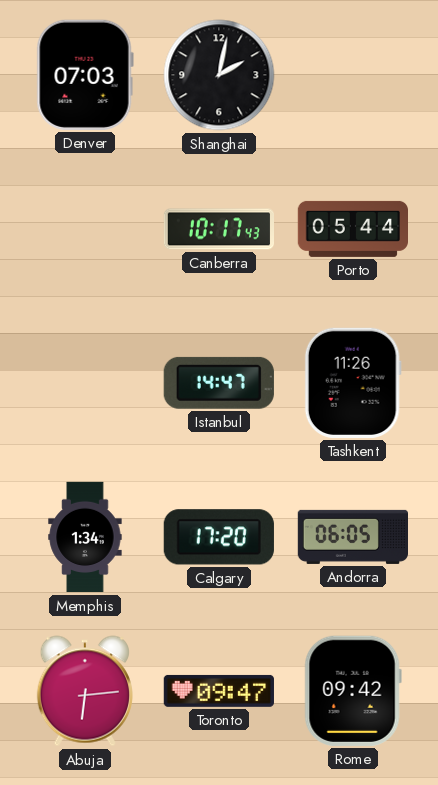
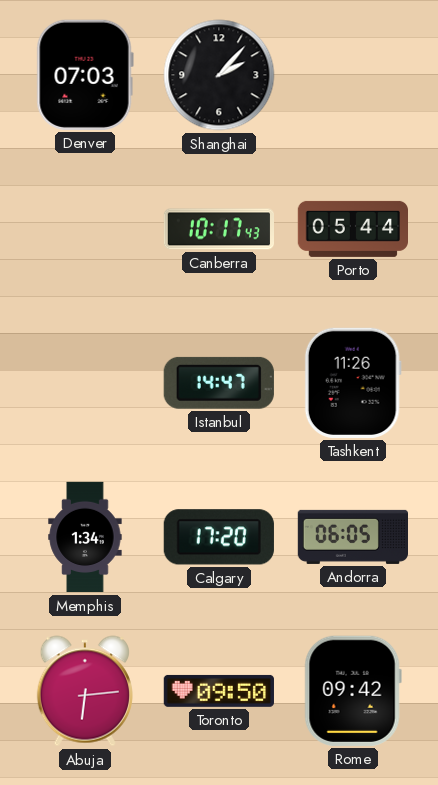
Shanghai: 2:02 -> 2:07 (219, 75)
Toronto: 09:47 -> 09:50 (219, 691)
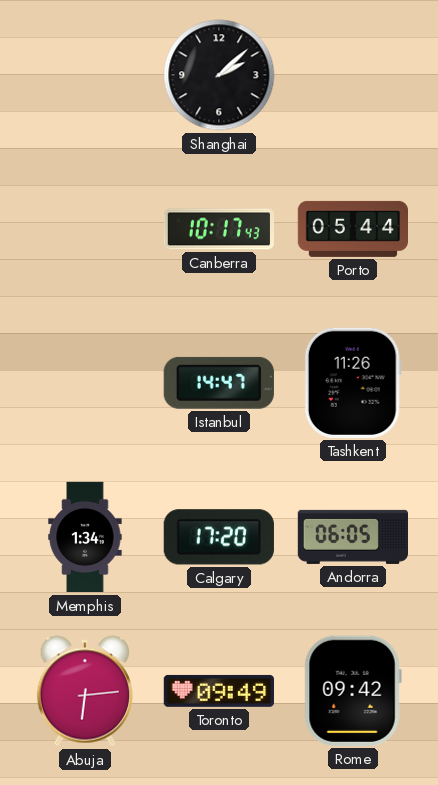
Denver: 07:03 -> none (85, 75)
Shanghai: 2:07 -> 2:08 (219, 75)
Toronto: 09:50 -> 09:49 (219, 691)
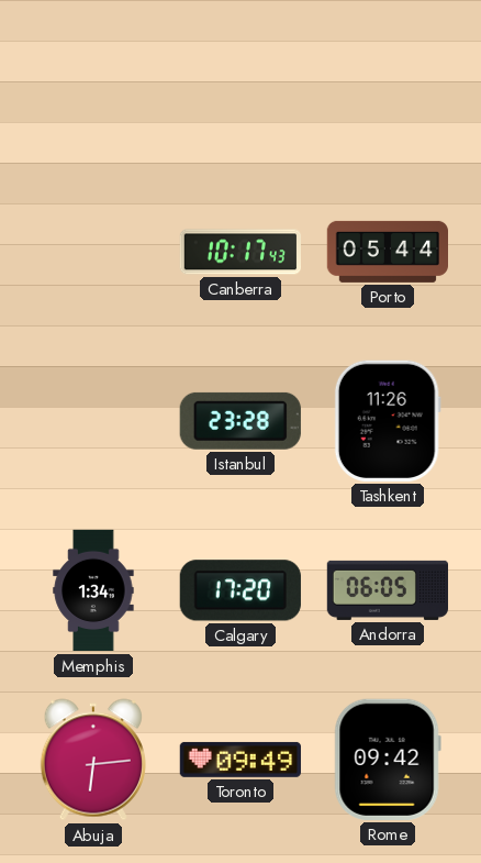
Shanghai: 2:08 -> none (219, 75)
Istanbul: 14:47 -> 23:28 (240, 421)
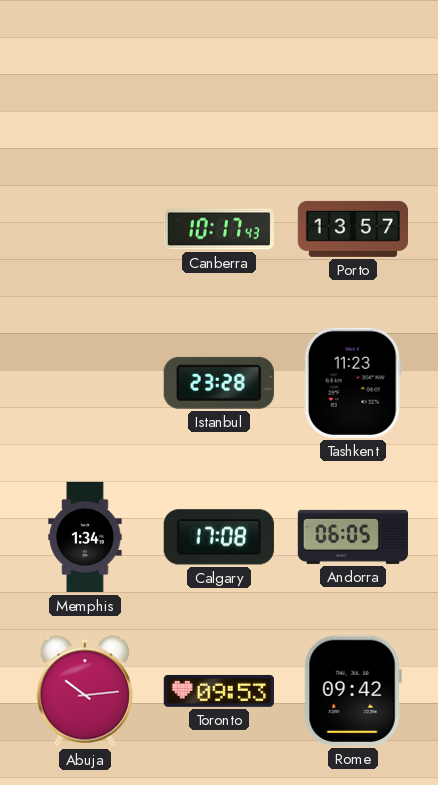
Porto: 05:44 -> 13:57 (352, 229)
Tashkent: 11:26 -> 11:23 (353, 383)
Calgary: 17:20 -> 17:08 (219, 537)
Abuja: 6:14 -> 10:14 (85, 691)
Toronto: 09:49 -> 09:53 (219, 691)
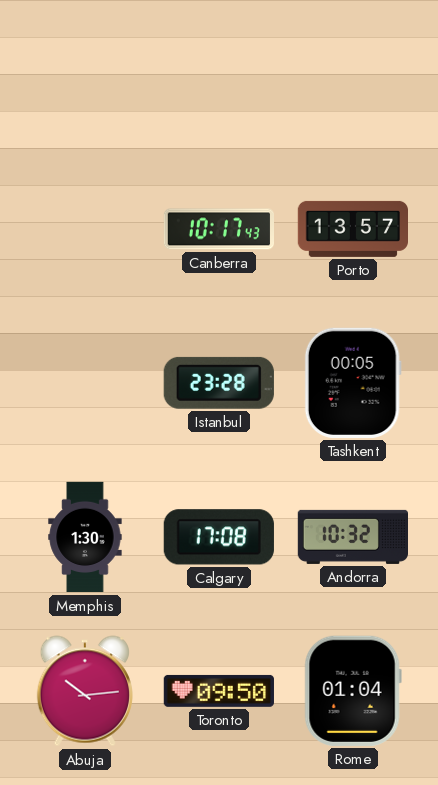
Tashkent: 11:23 -> 00:05 (353, 383)
Memphis: 1:34 -> 1:30 (85, 537)
Andorra: 06:05 -> 10:32 (352, 537)
Toronto: 09:53 -> 09:50 (219, 691)
Rome: 09:42 -> 01:04 (353, 691)
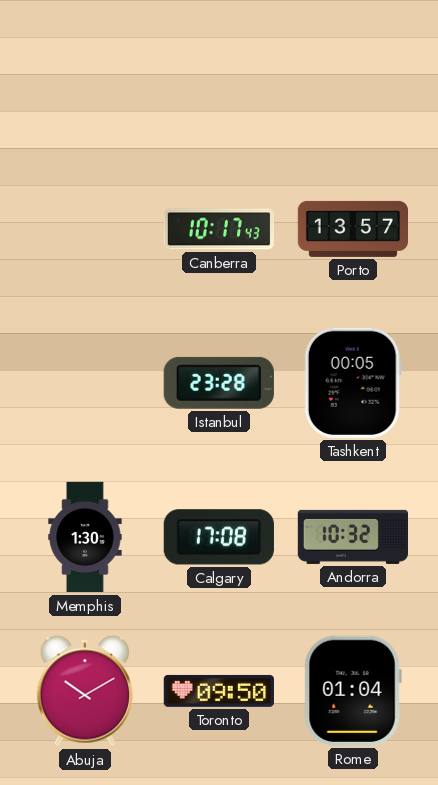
Abuja: 10:14 -> 10:10 (85, 691)
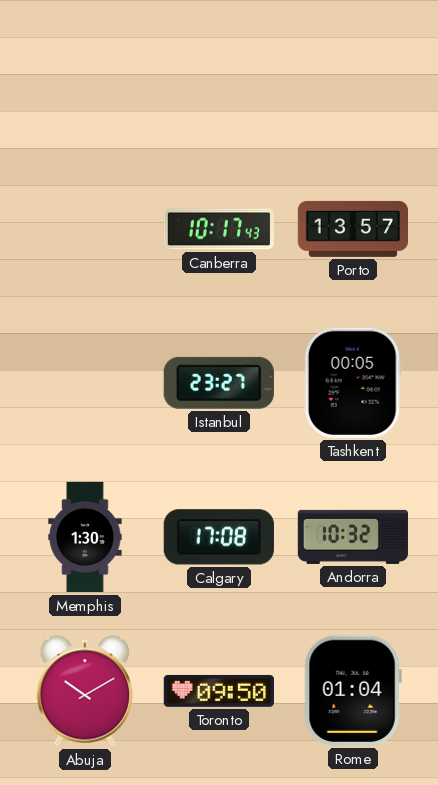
Istanbul: 23:28 -> 23:27 (219, 383)
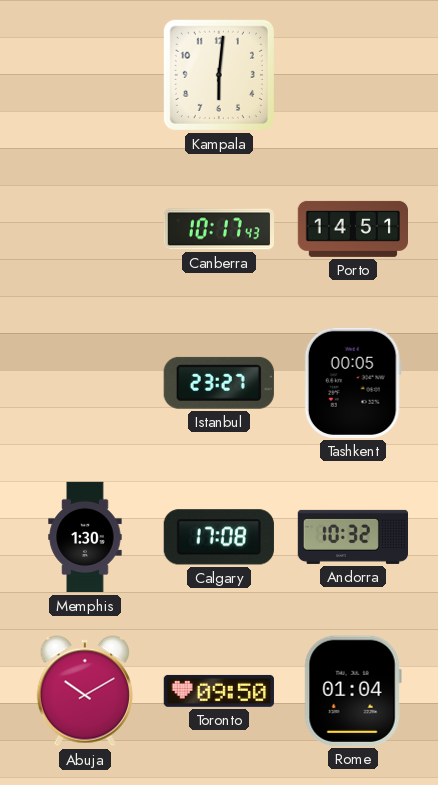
Kampala: none -> 6:01 (219, 75)
Porto: 13:57 -> 14:51 (352, 229)
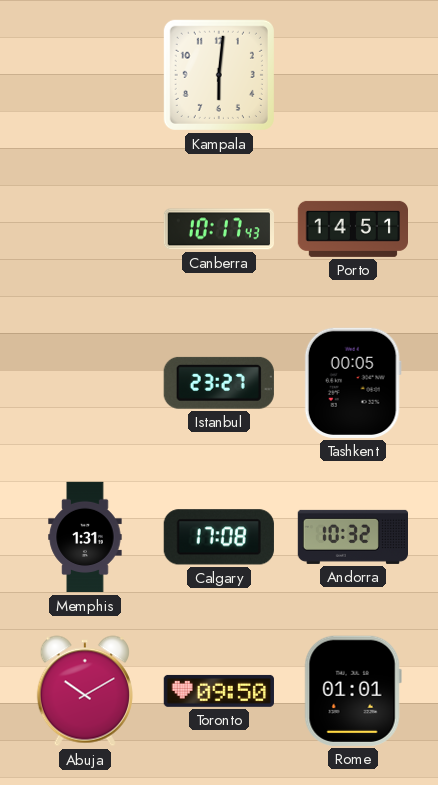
Memphis: 1:30 -> 1:31 (85, 537)
Rome: 01:04 -> 01:01 (353, 691)
